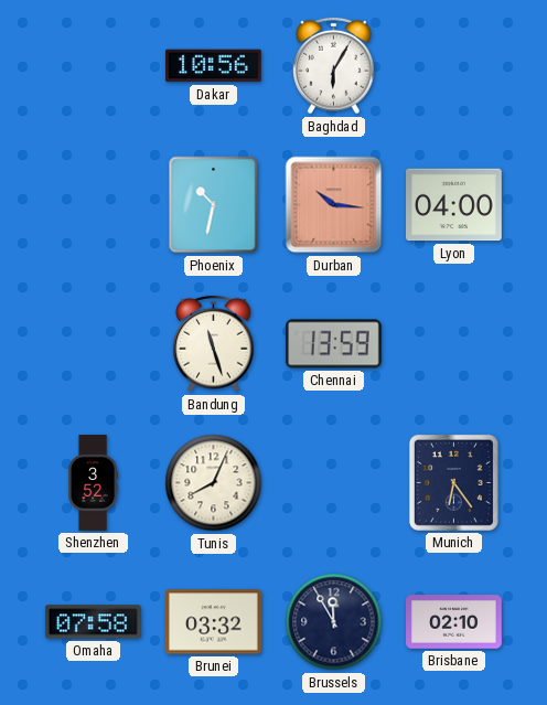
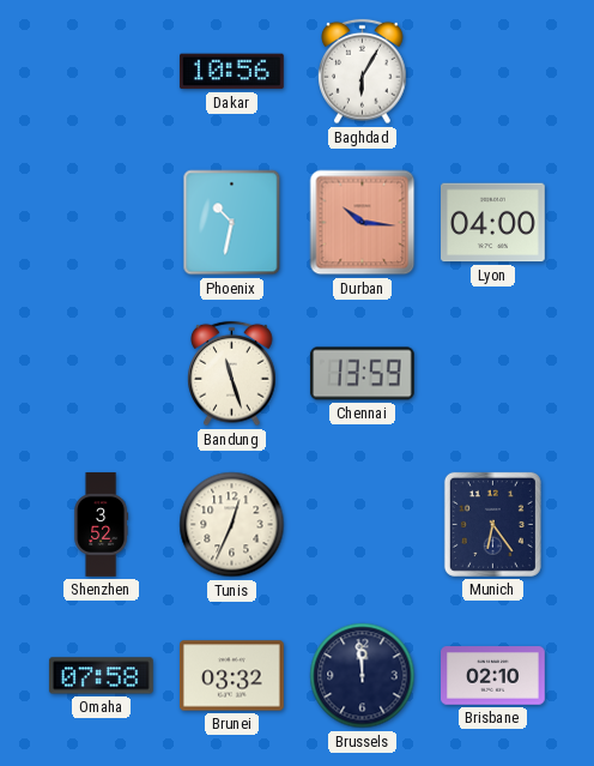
Tunis: 8:04 -> 12:34 (232, 525)
Brussels: 11:55 -> 11:59 (363, 676)
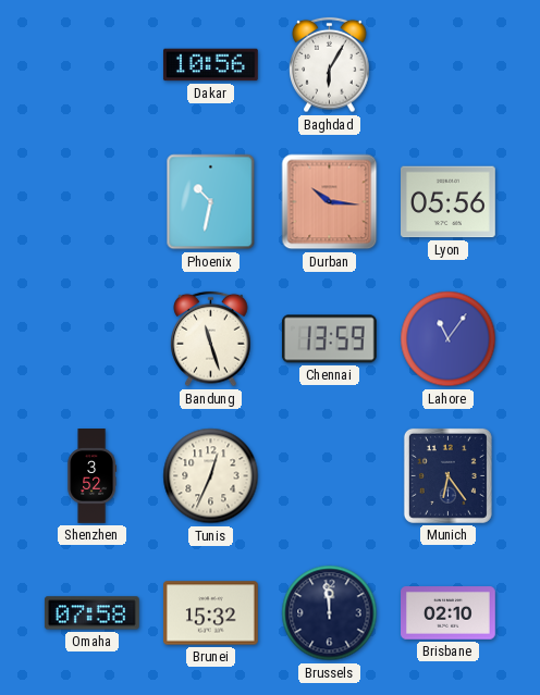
Lyon: 04:00 -> 05:56 (449, 202)
Lahore: none -> 11:06 (449, 339)
Brunei: 03:32 -> 15:32 (211, 613)
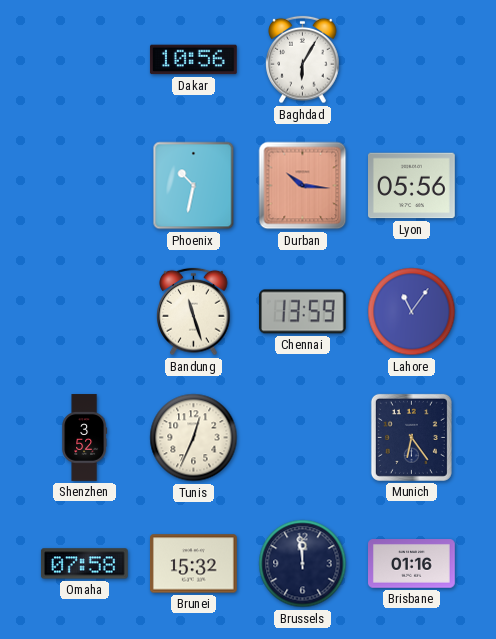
Brisbane: 02:10 -> 01:16 (412, 564)
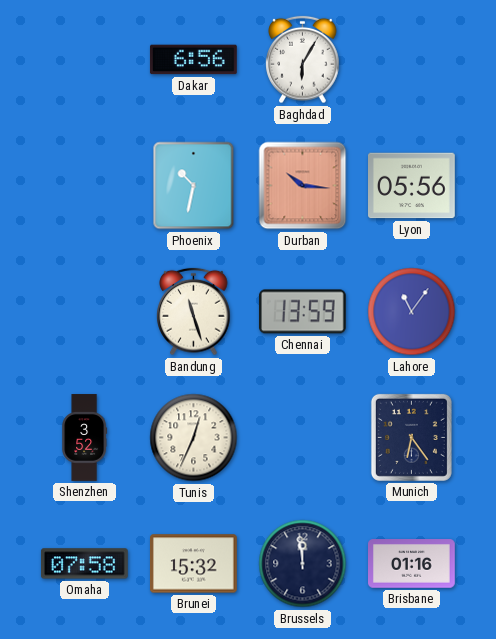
Dakar: 10:56 -> 6:56 (193, 60)
